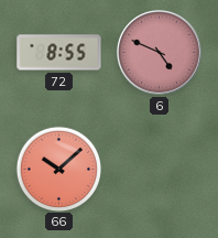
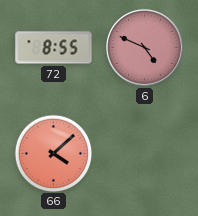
66: 10:08 -> 4:08 (53, 153)
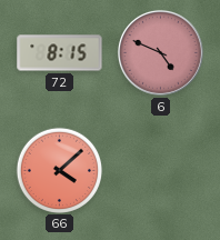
72: 8:55 -> 8:15 (60, 53)
